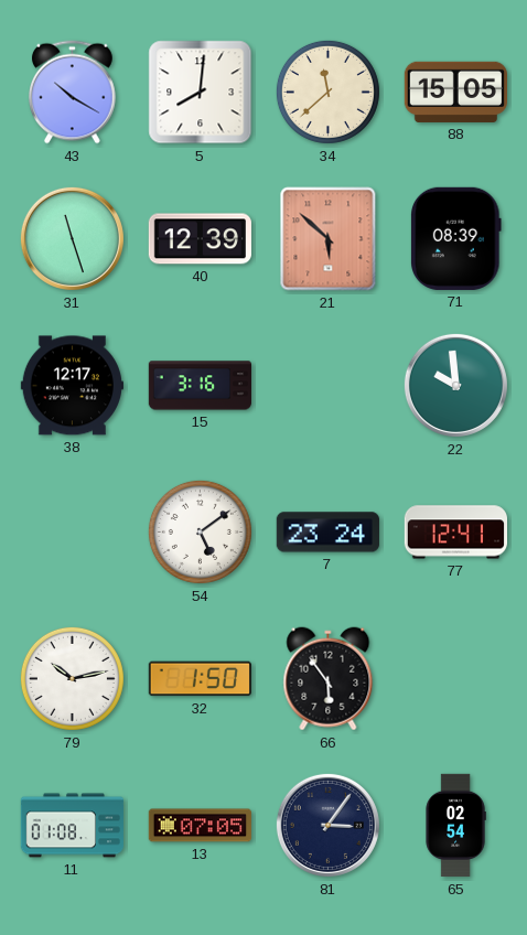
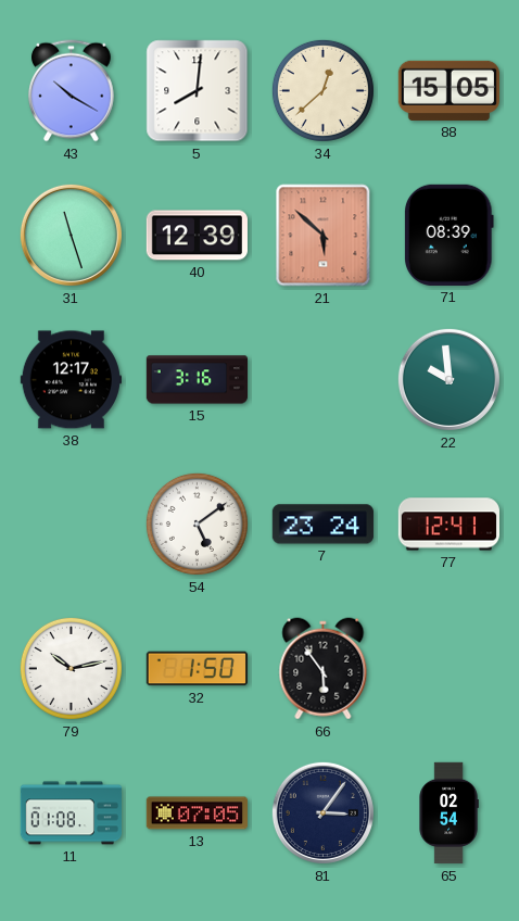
34: 11:38 -> 12:38 (322, 90)
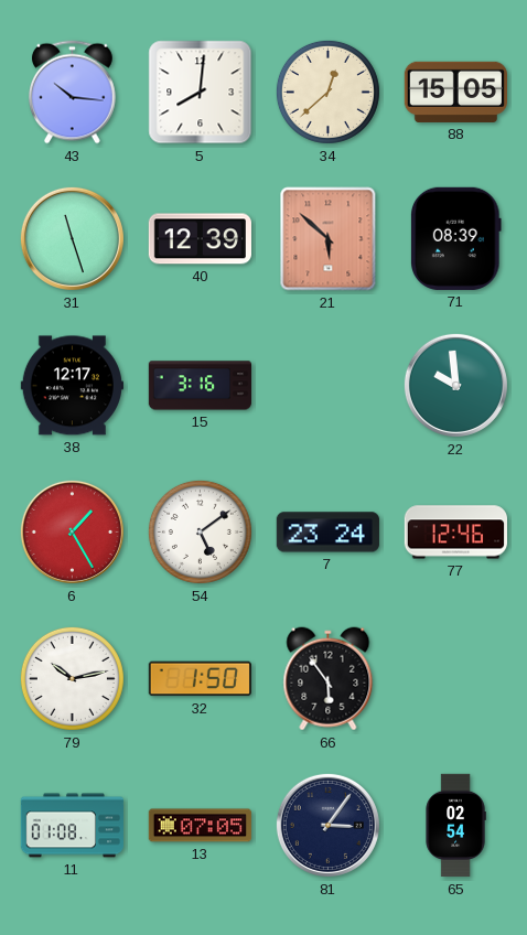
43: 10:20 -> 10:16 (73, 93)
6: none -> 1:25 (72, 531)
77: 12:41 -> 12:46 (455, 533)
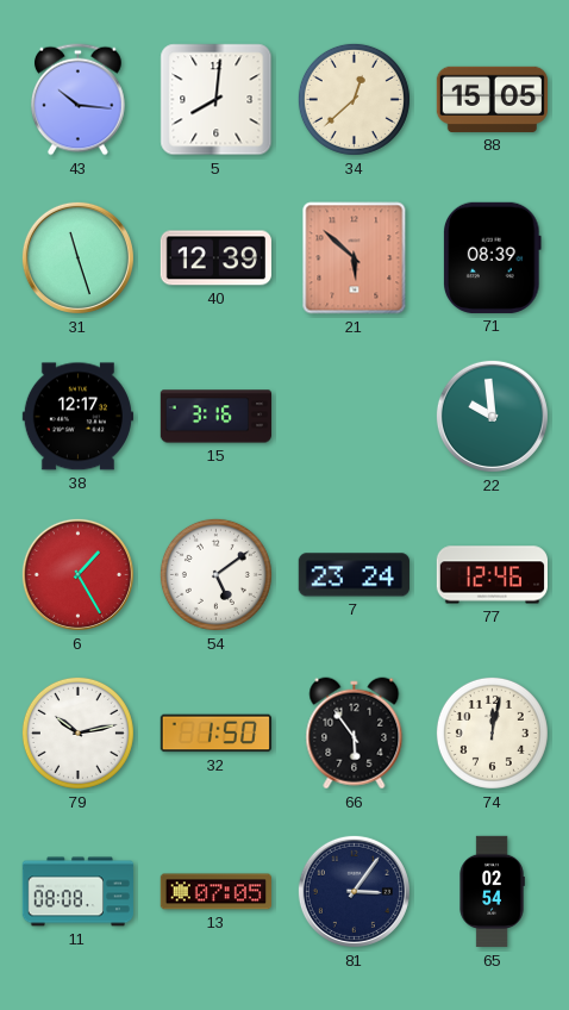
74: none -> 12:02 (492, 732)
11: 01:08 -> 08:08 (77, 892)
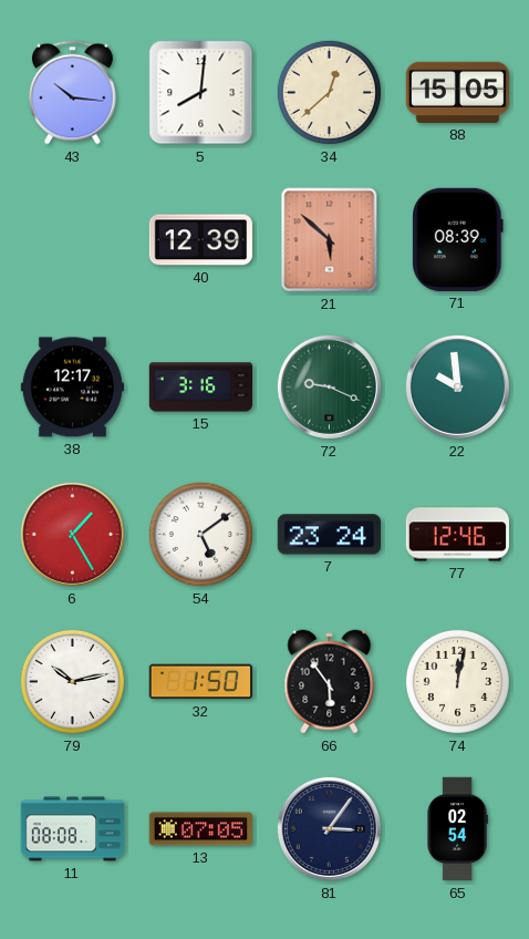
31: 11:27 -> none (77, 257)
72: none -> 9:19 (329, 386)
